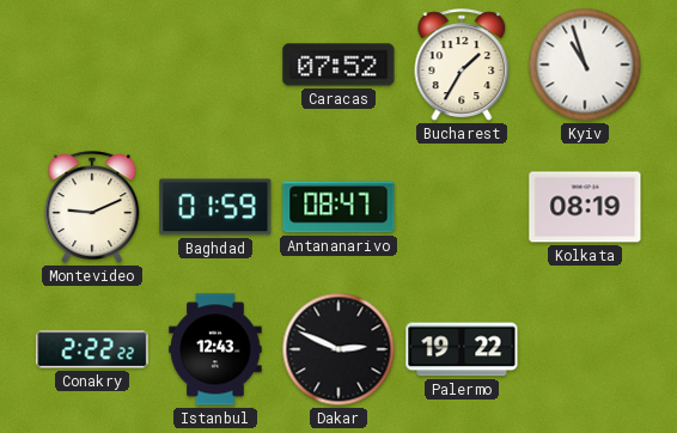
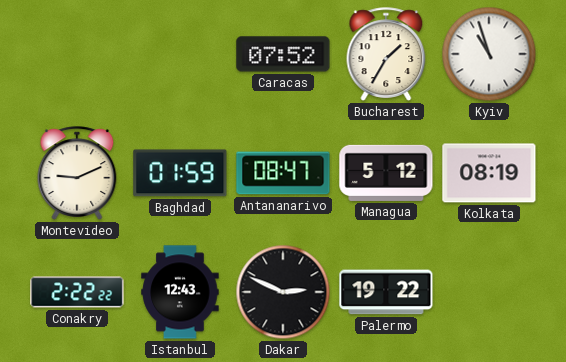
Managua: none -> 5:12 (386, 173)
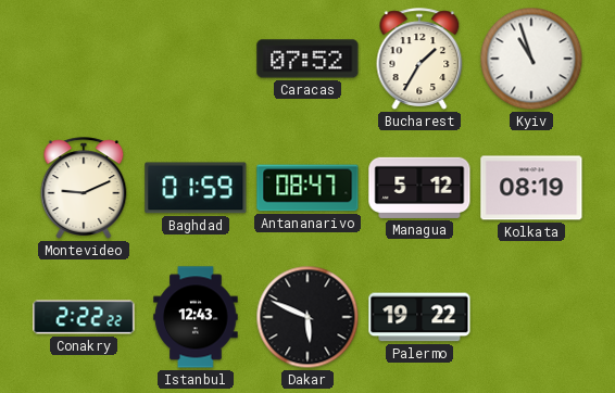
Dakar: 2:49 -> 5:49 (307, 317)
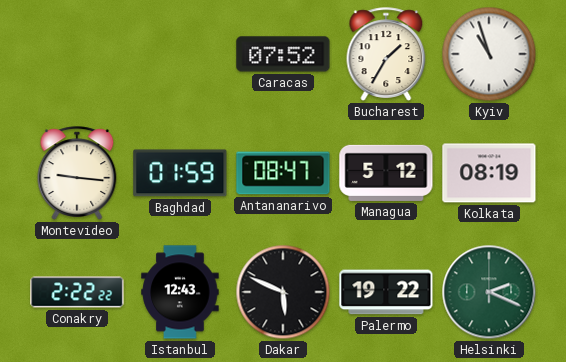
Montevideo: 9:11 -> 9:16 (77, 173)
Helsinki: none -> 2:19 (489, 292)
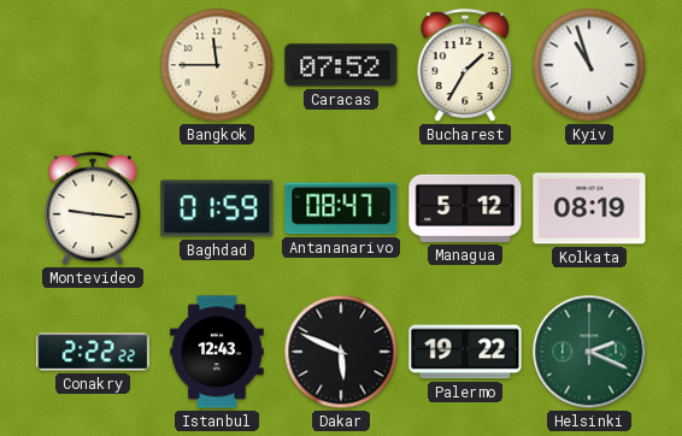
Bangkok: none -> 11:45 (217, 65)
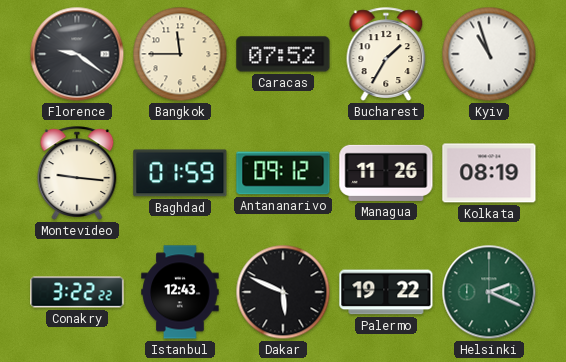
Florence: none -> 9:21 (77, 54)
Antananarivo: 08:47 -> 09:12 (283, 173)
Managua: 5:12 -> 11:26 (386, 173)
Conakry: 2:22 -> 3:22 (77, 292)
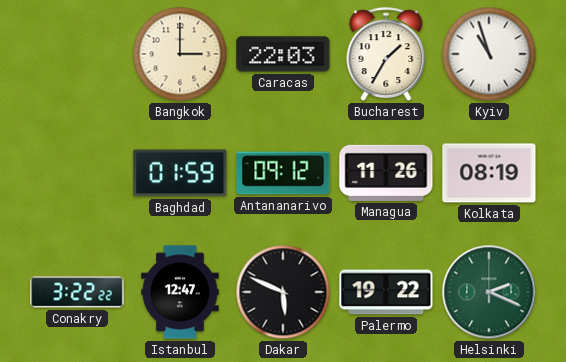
Florence: 9:21 -> none (77, 54)
Bangkok: 11:45 -> 3:00 (180, 54)
Caracas: 07:52 -> 22:03 (283, 54)
Montevideo: 9:16 -> none (77, 173)
Istanbul: 12:43 -> 12:47 (180, 292)
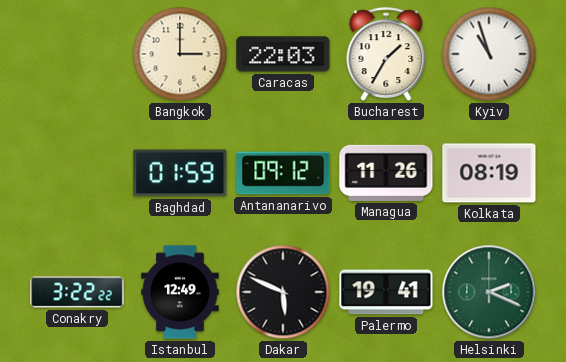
Istanbul: 12:47 -> 12:49 (180, 292)
Palermo: 19:22 -> 19:41 (386, 292)
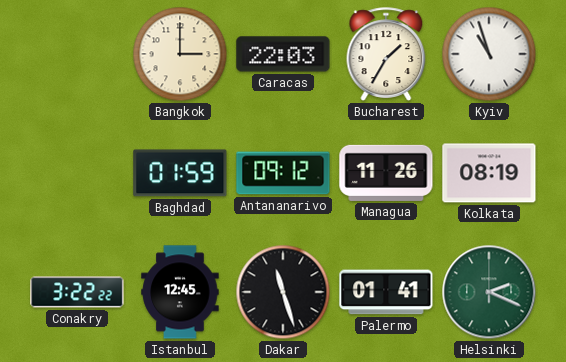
Istanbul: 12:49 -> 12:45 (180, 292)
Dakar: 5:49 -> 11:27 (283, 292)
Palermo: 19:41 -> 01:41 (386, 292)
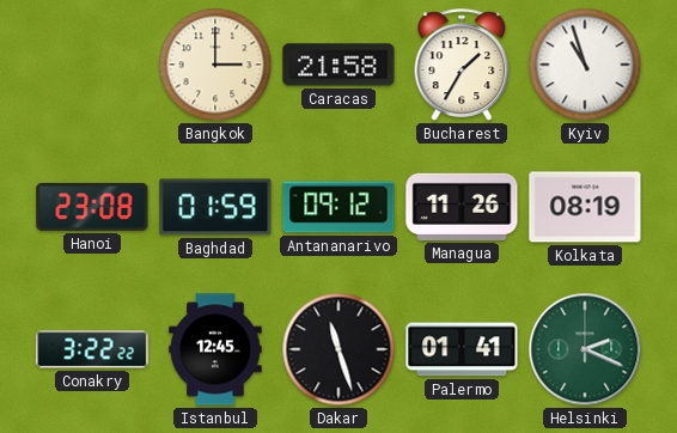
Caracas: 22:03 -> 21:58 (338, 65)
Hanoi: none -> 23:08 (92, 207)
